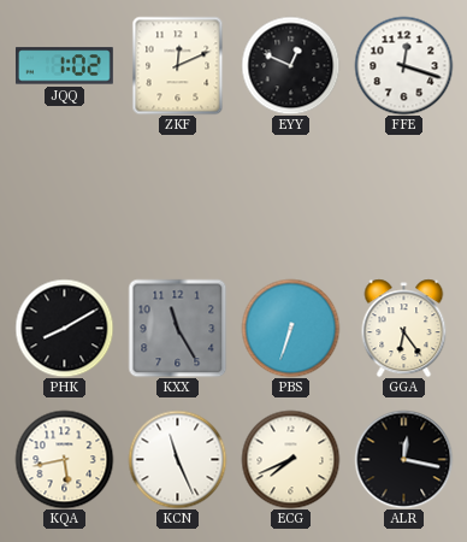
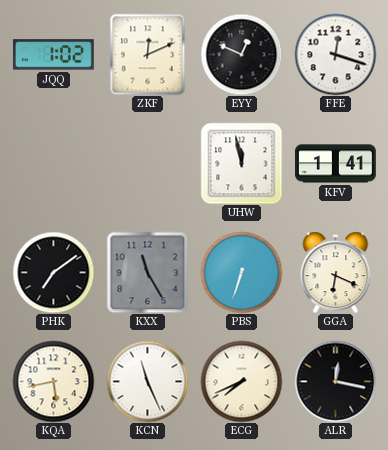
UHW: none -> 11:58 (241, 163)
KFV: none -> 1:41 (336, 164)
PHK: 8:10 -> 7:09 (53, 272)
GGA: 6:24 -> 6:19 (336, 272)
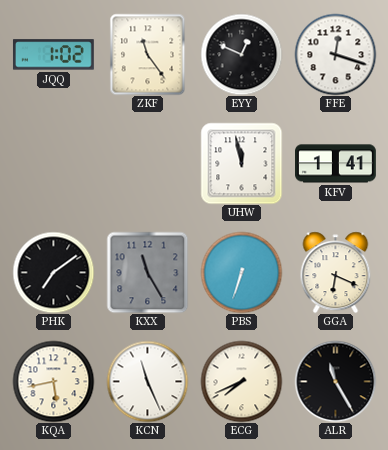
ZKF: 12:11 -> 11:24 (148, 54)
ALR: 12:17 -> 11:25 (335, 381)
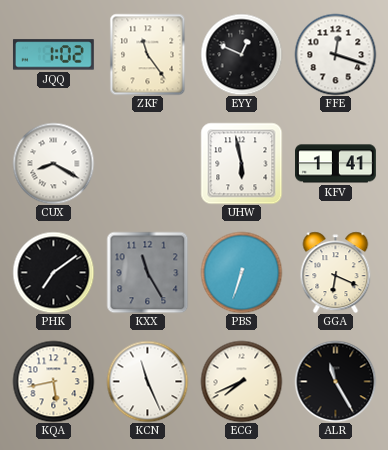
CUX: none -> 8:20 (53, 163)
UHW: 11:58 -> 5:58 (241, 163)
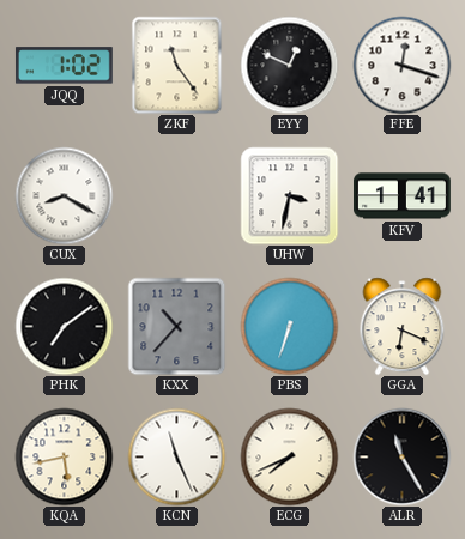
UHW: 5:58 -> 3:32 (289, 195)
KXX: 11:25 -> 10:37 (176, 326)
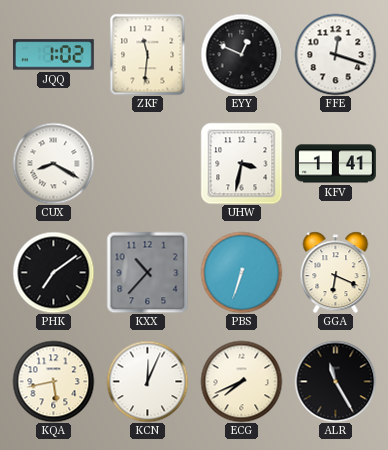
ZKF: 11:24 -> 11:31 (148, 54)
KCN: 11:26 -> 12:04 (147, 381)
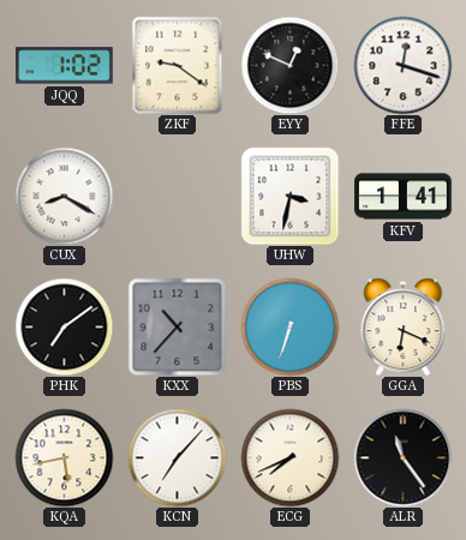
ZKF: 11:31 -> 9:21 (178, 65)
KCN: 12:04 -> 7:07 (177, 457)
ALR: 11:25 -> 11:24 (402, 457)
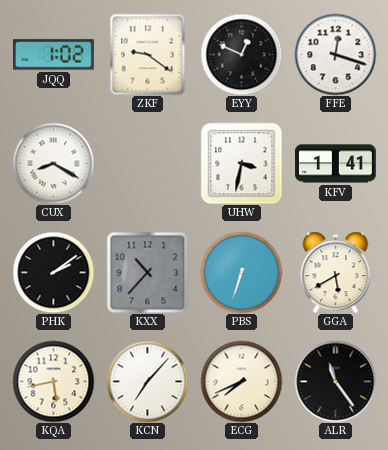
PHK: 7:09 -> 2:09 (53, 272)
GGA: 6:19 -> 5:40 (336, 272)
